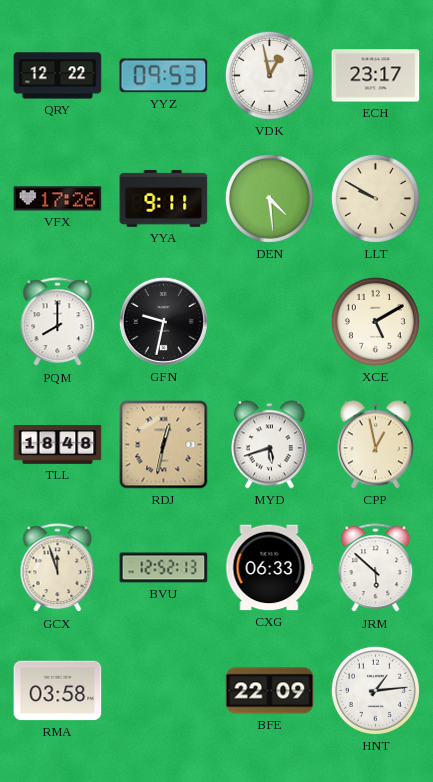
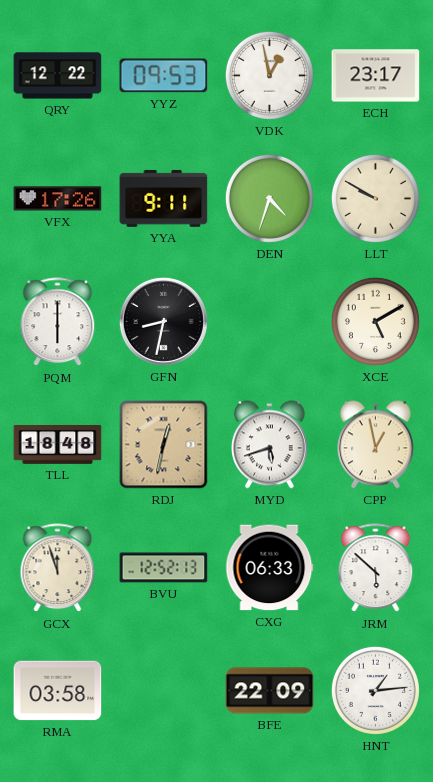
DEN: 4:29 -> 4:33 (269, 198)
PQM: 8:00 -> 6:00 (58, 322)
GFN: 9:32 -> 8:32 (163, 321)
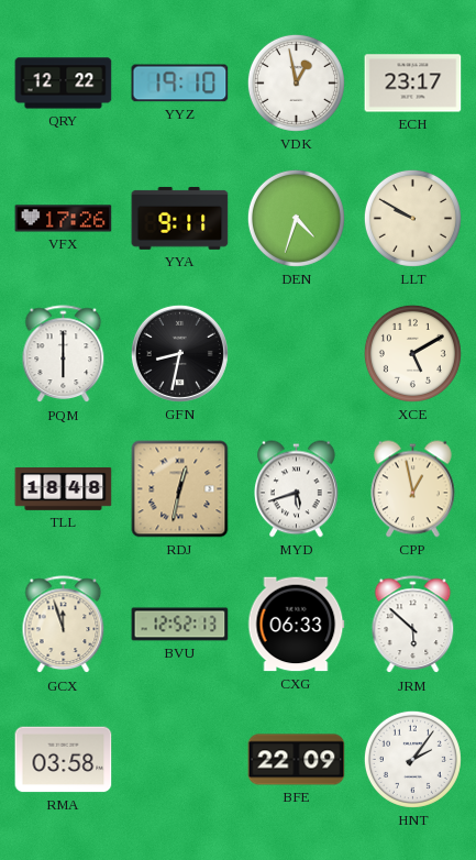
YYZ: 09:53 -> 19:10 (180, 84)
HNT: 1:14 -> 2:06 (412, 759)
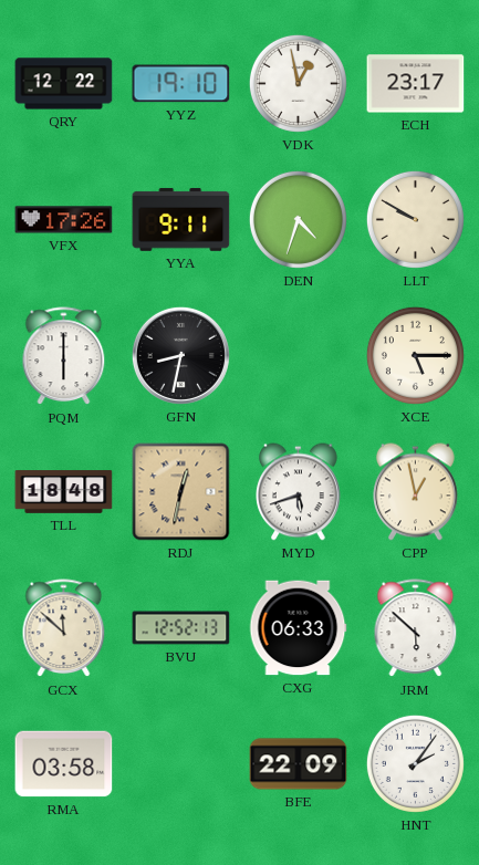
XCE: 5:10 -> 5:15 (415, 355)
GCX: 11:57 -> 11:52 (64, 628)
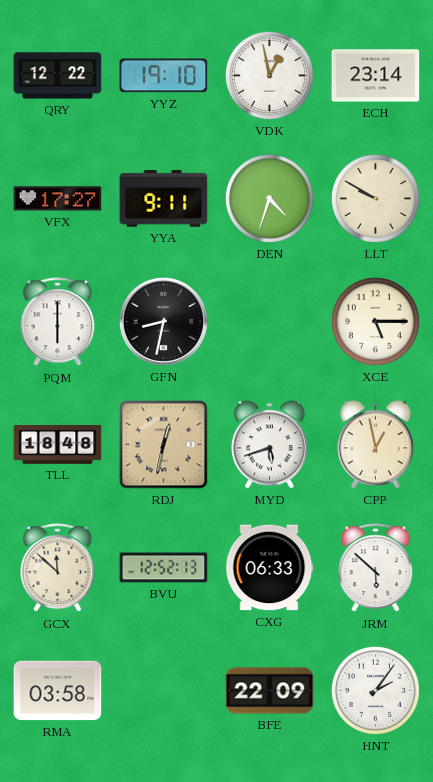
ECH: 23:17 -> 23:14 (376, 76)
VFX: 17:26 -> 17:27 (58, 199)
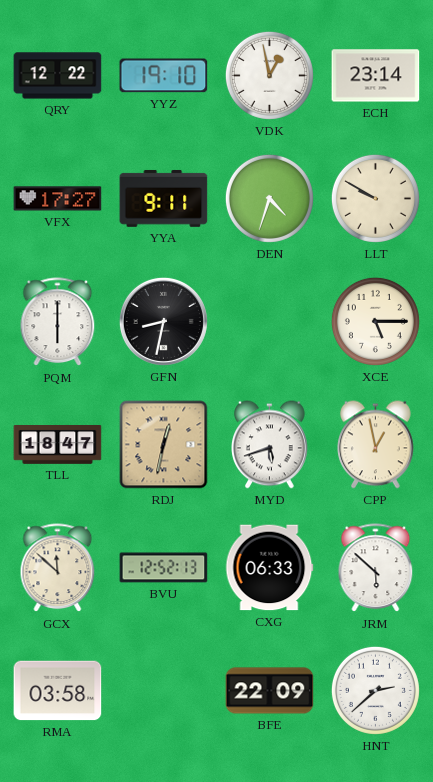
TLL: 18:48 -> 18:47 (58, 445)
HNT: 2:06 -> 2:38 (375, 690)
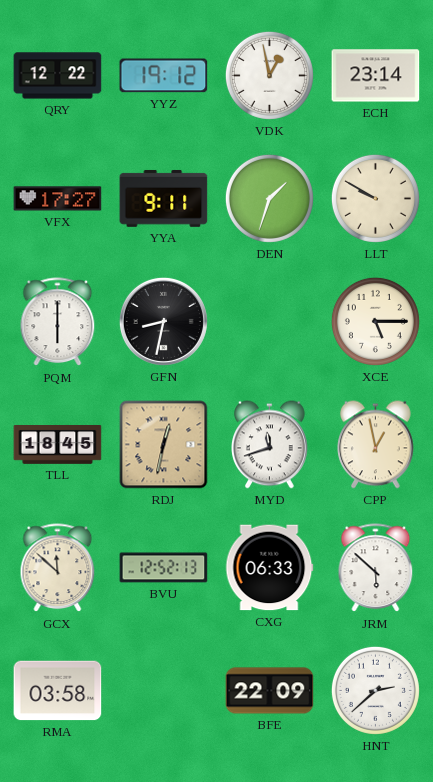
YYZ: 19:10 -> 19:12 (164, 76)
DEN: 4:33 -> 1:33 (269, 198)
TLL: 18:47 -> 18:45 (58, 445)
MYD: 5:42 -> 11:42 (270, 445)
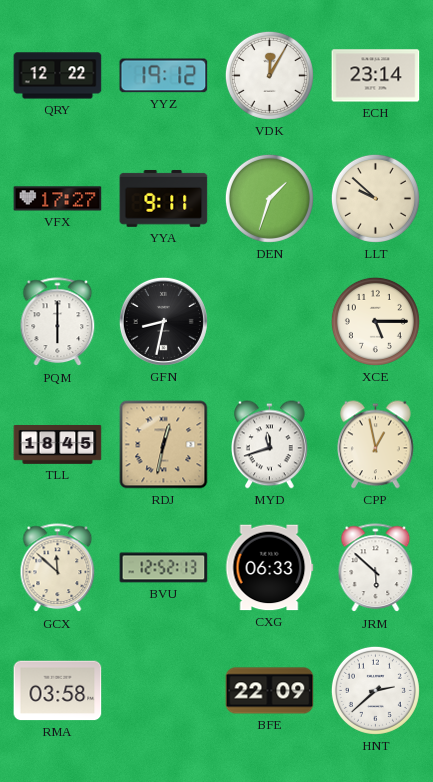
VDK: 12:58 -> 12:05 (269, 75)
LLT: 9:50 -> 9:52 (375, 198)
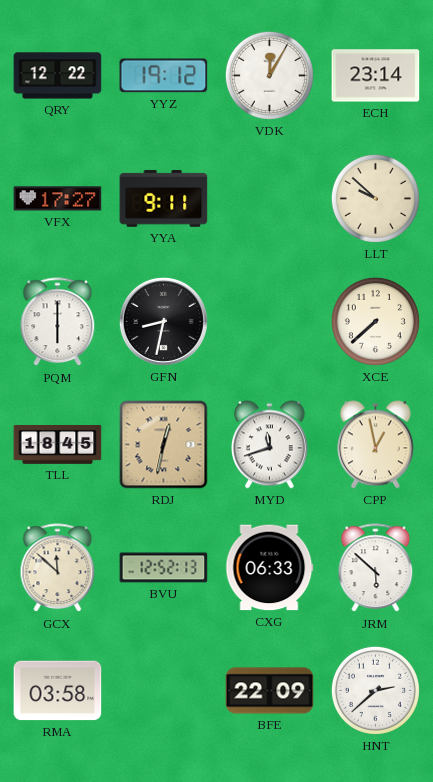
DEN: 1:33 -> none (269, 198)
XCE: 5:15 -> 7:38 (375, 321)
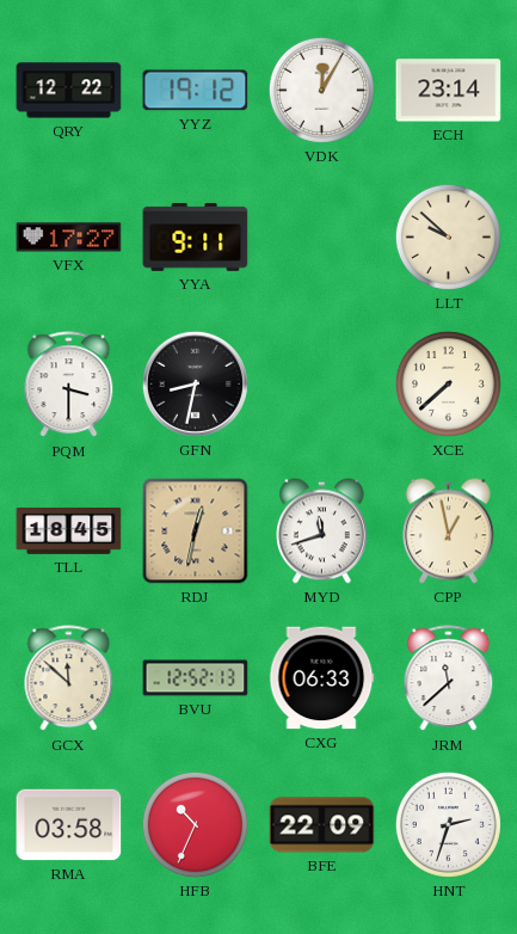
PQM: 6:00 -> 3:30 (69, 385)
JRM: 5:52 -> 11:38 (449, 678)
HFB: none -> 10:34 (195, 824)
HNT: 2:38 -> 2:33 (448, 824)
